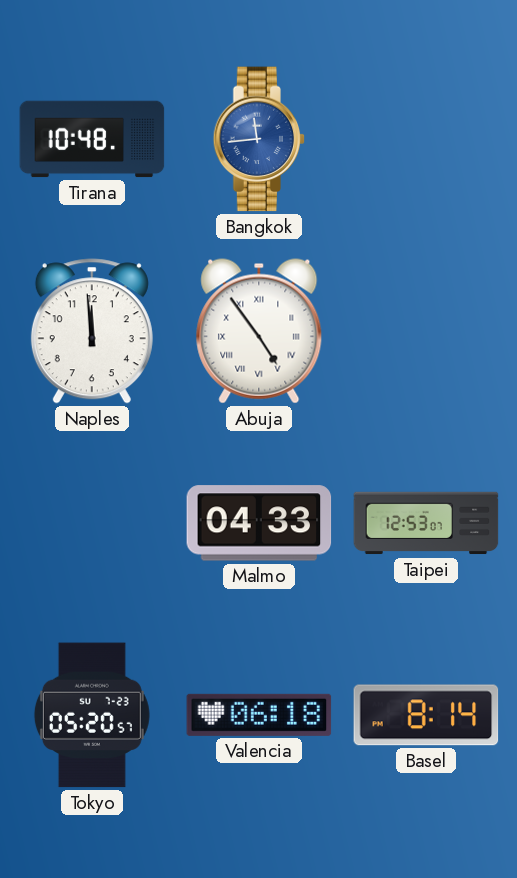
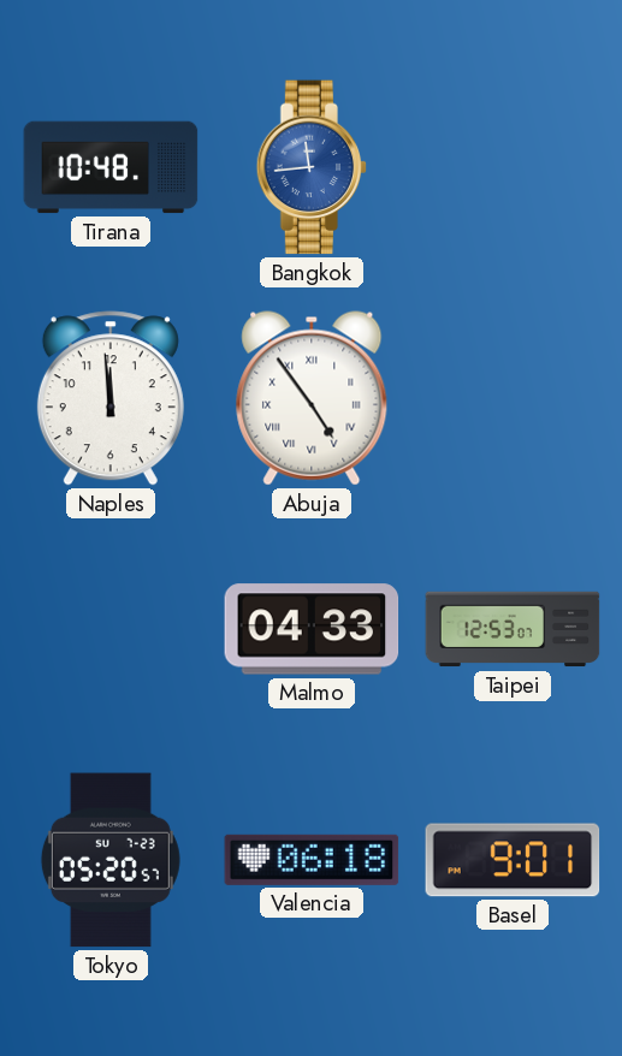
Basel: 8:14 -> 9:01 (513, 860)
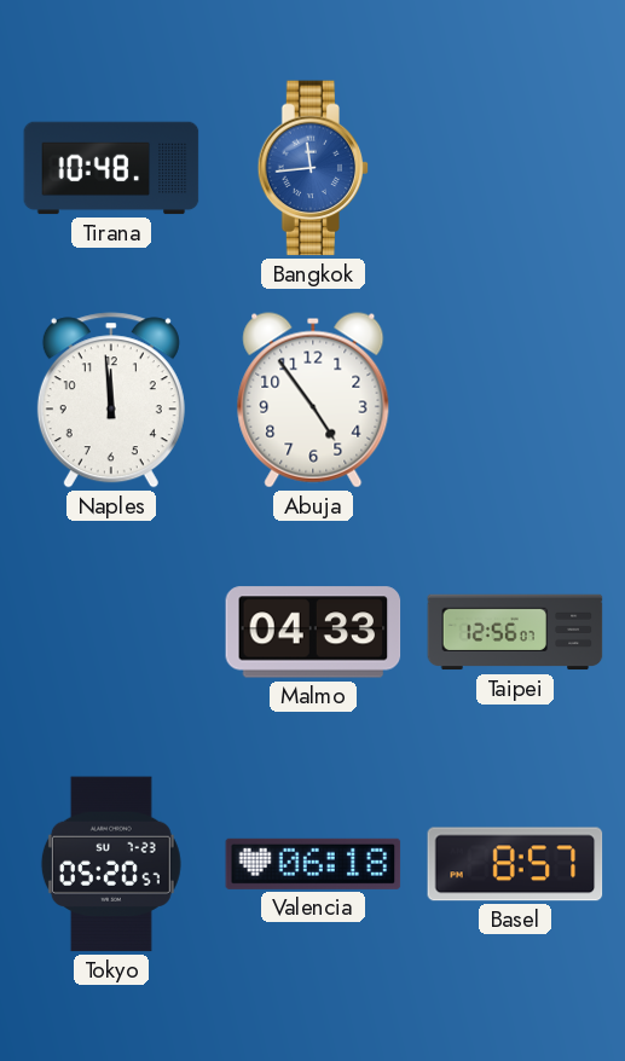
Abuja numerals: Roman -> Arabic (313, 400)
Taipei: 12:53 -> 12:56 (515, 632)
Basel: 9:01 -> 8:57 (515, 864)
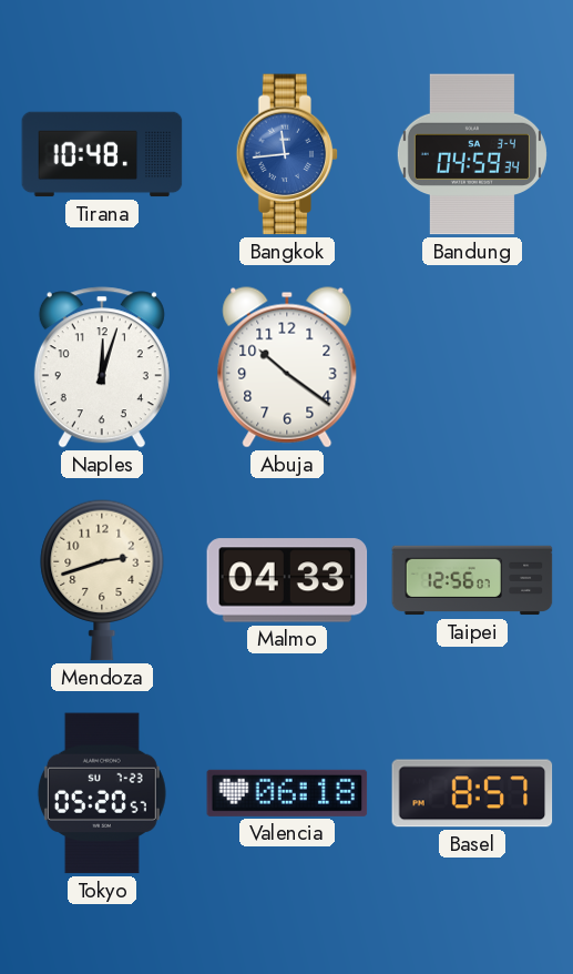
Bandung: none -> 04:59 (472, 154)
Naples: 11:59 -> 12:03 (102, 367)
Abuja: 4:54 -> 10:21 (287, 367)
Mendoza: none -> 2:42 (102, 580)
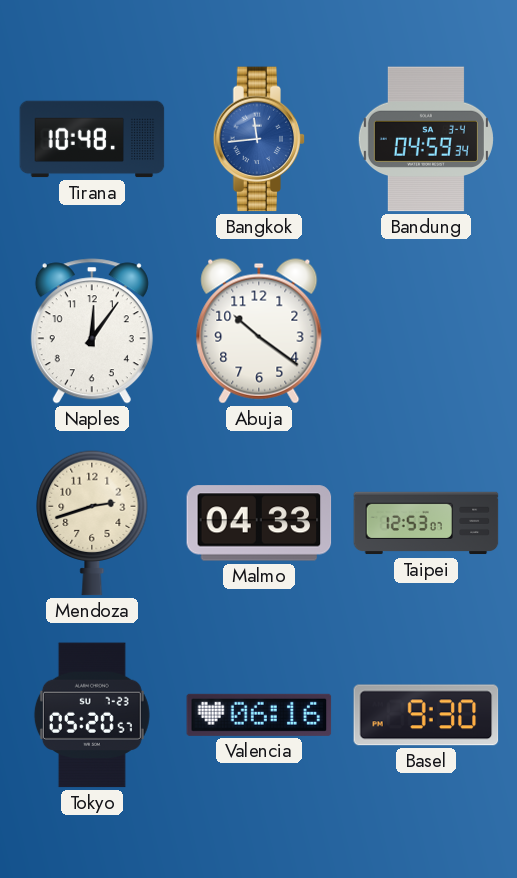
Naples: 12:03 -> 12:06 (92, 331)
Taipei: 12:56 -> 12:53 (426, 523)
Valencia: 06:18 -> 06:16 (259, 715)
Basel: 8:57 -> 9:30 (426, 715)
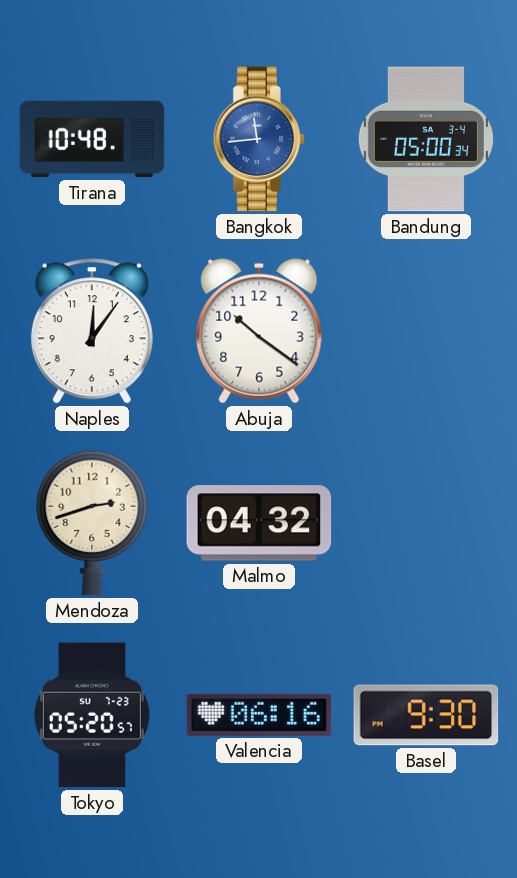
Bandung: 04:59 -> 05:00 (426, 139)
Malmo: 04:33 -> 04:32 (259, 523)
Taipei: 12:53 -> none (426, 523)
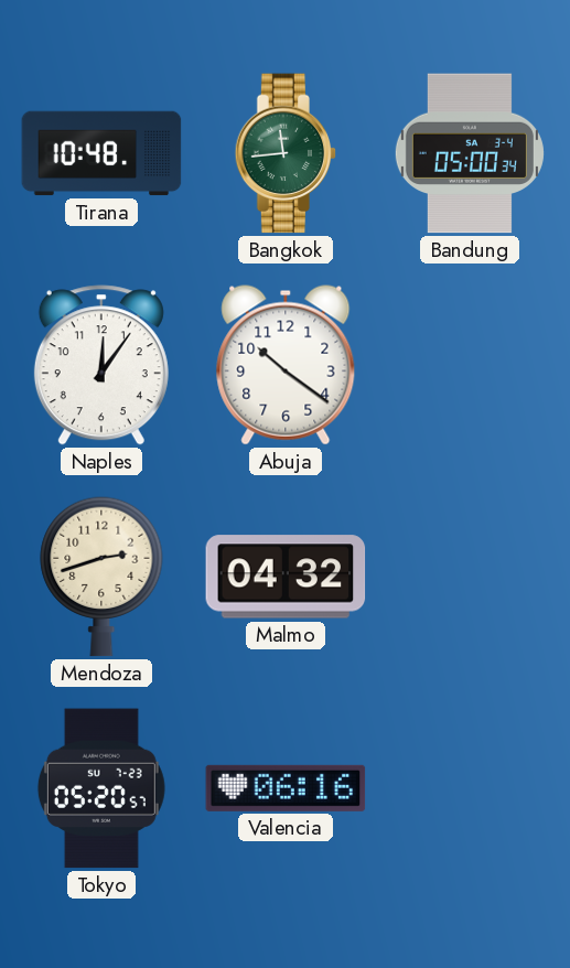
Bangkok dial: blue -> green (286, 153)
Basel: 9:30 -> none (426, 715)
